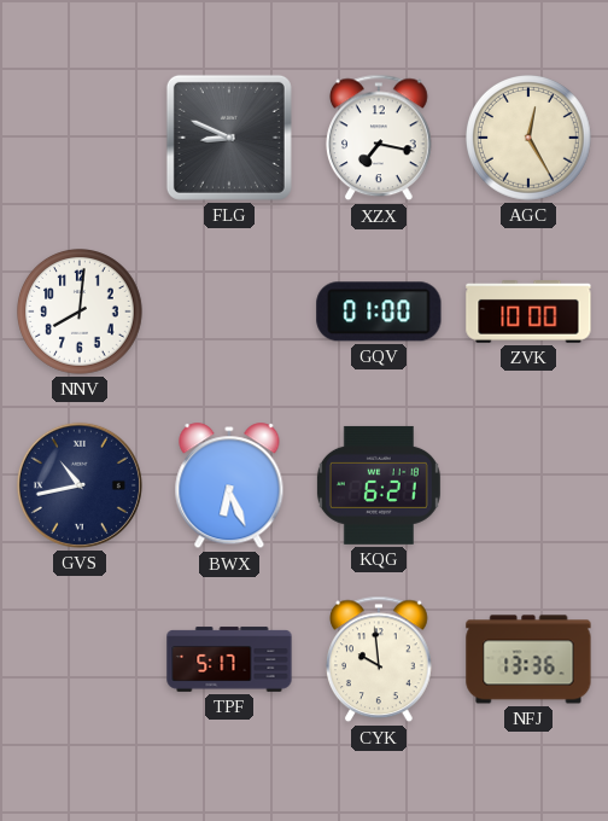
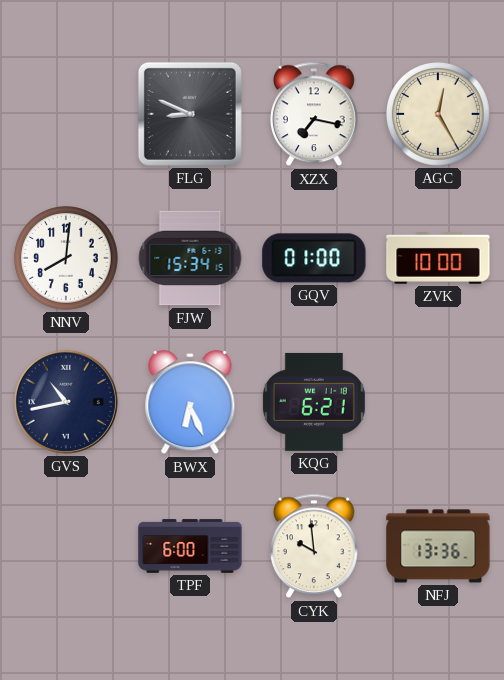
FJW: none -> 15:34 (190, 258)
TPF: 5:17 -> 6:00 (190, 546)
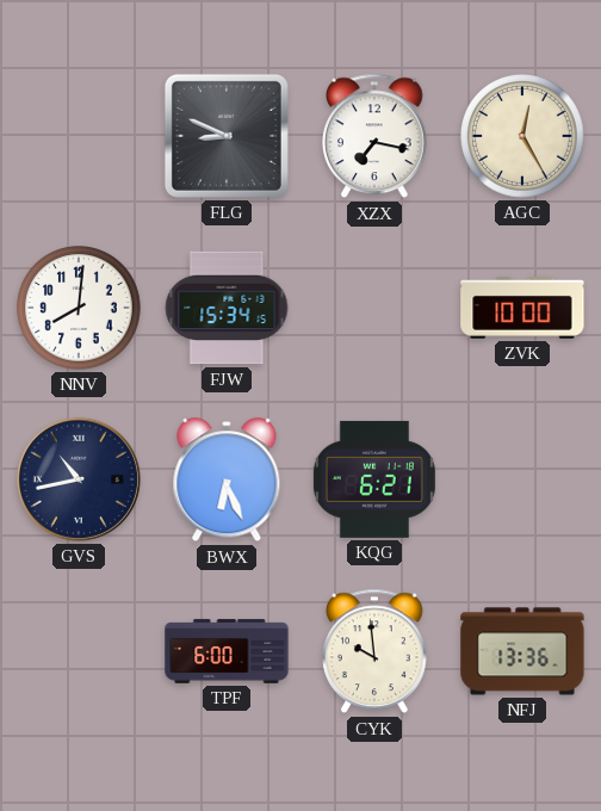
GQV: 01:00 -> none (314, 258)
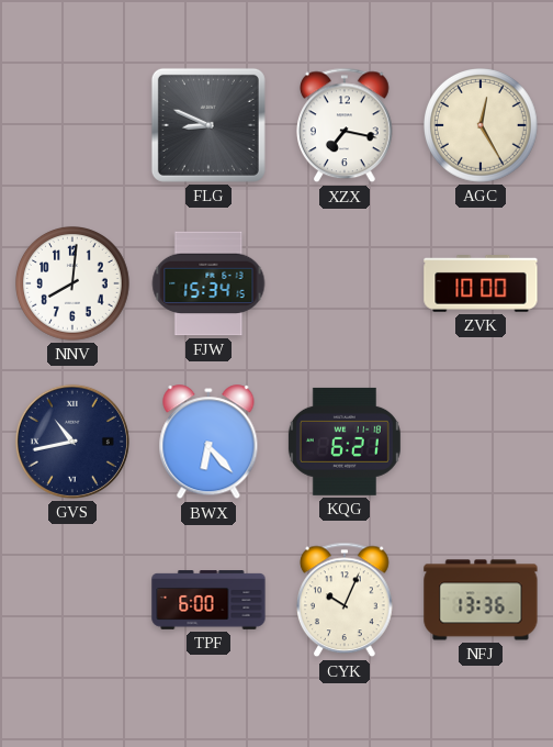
BWX: 6:26 -> 6:23 (208, 443)
CYK: 9:59 -> 10:04 (346, 600)
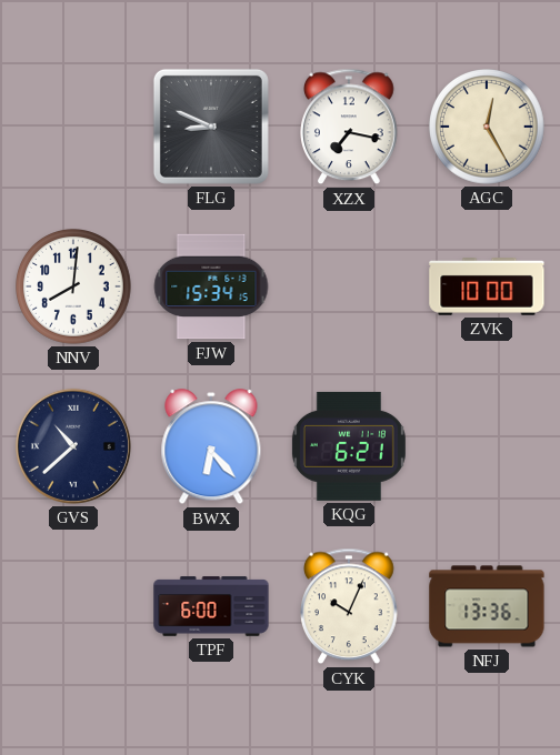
GVS: 10:43 -> 10:38 (73, 446)
